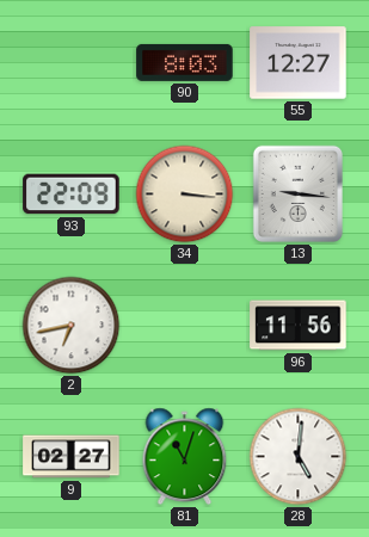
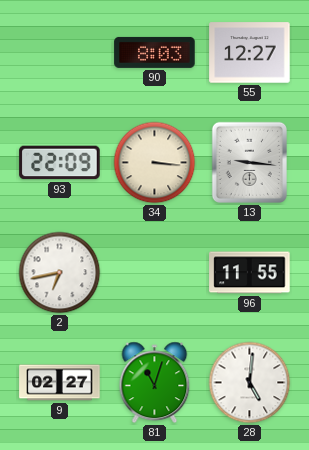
96: 11:56 -> 11:55 (250, 273)
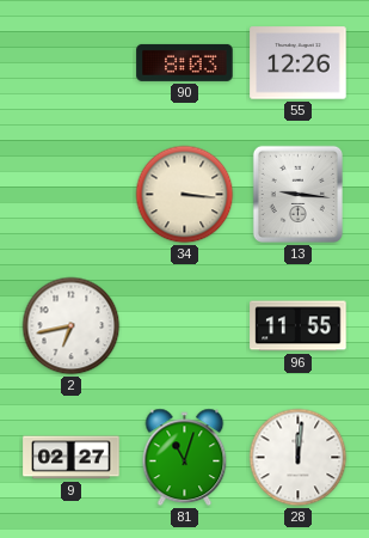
55: 12:27 -> 12:26 (299, 63)
93: 22:09 -> none (60, 163)
28: 5:01 -> 12:01 (299, 458)
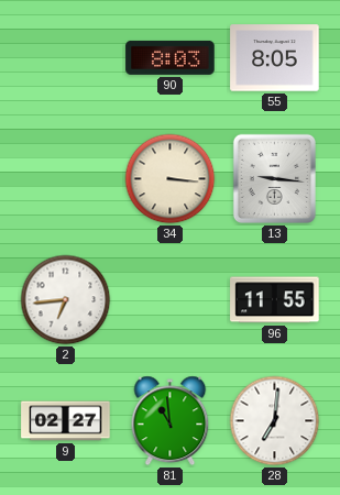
55: 12:26 -> 8:05 (275, 58)
2: 6:43 -> 6:44 (66, 300)
81: 11:03 -> 10:59 (171, 421)
28: 12:01 -> 7:01 (275, 421)
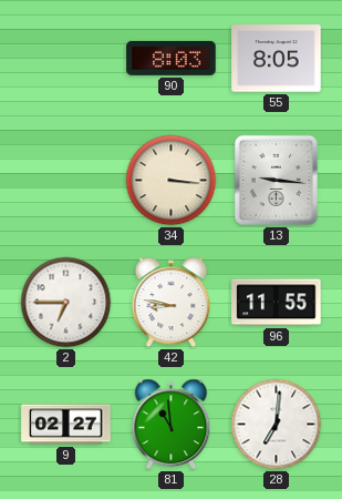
2: 6:44 -> 6:45 (66, 303)
42: none -> 8:47 (172, 303)
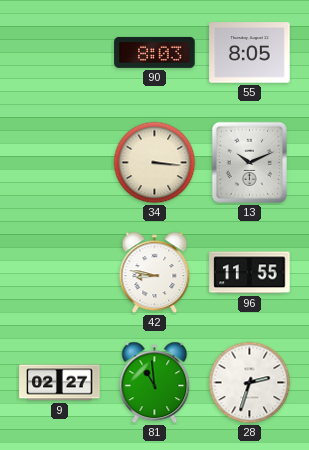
13: 9:16 -> 10:11 (249, 162)
2: 6:45 -> none (66, 303)
28: 7:01 -> 2:33 (250, 383)
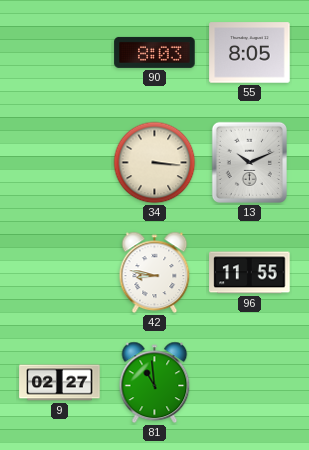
28: 2:33 -> none (250, 383)
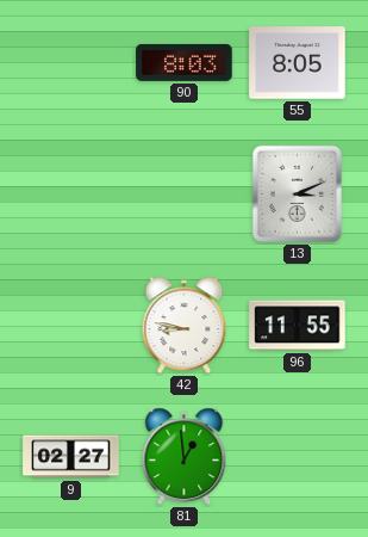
34: 3:16 -> none (155, 163)
13: 10:11 -> 3:11 (297, 193)
81: 10:59 -> 12:59 (185, 457)
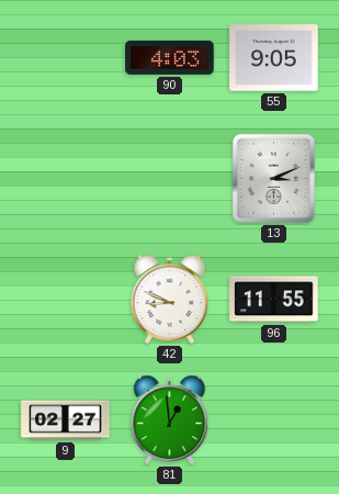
90: 8:03 -> 4:03 (170, 57)
55: 8:05 -> 9:05 (274, 58)
42: 8:47 -> 8:49 (170, 300)
